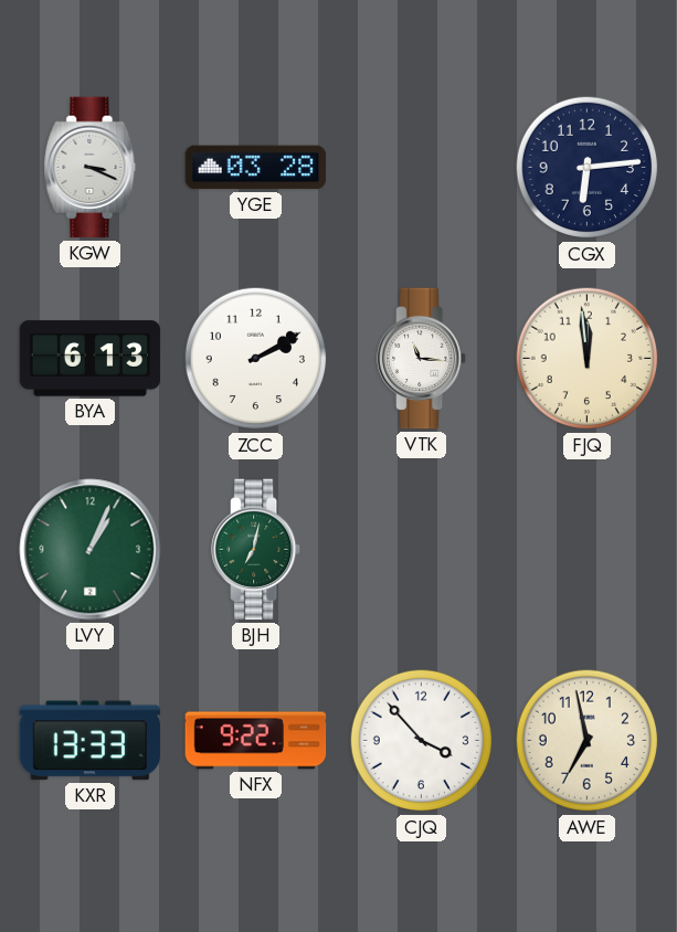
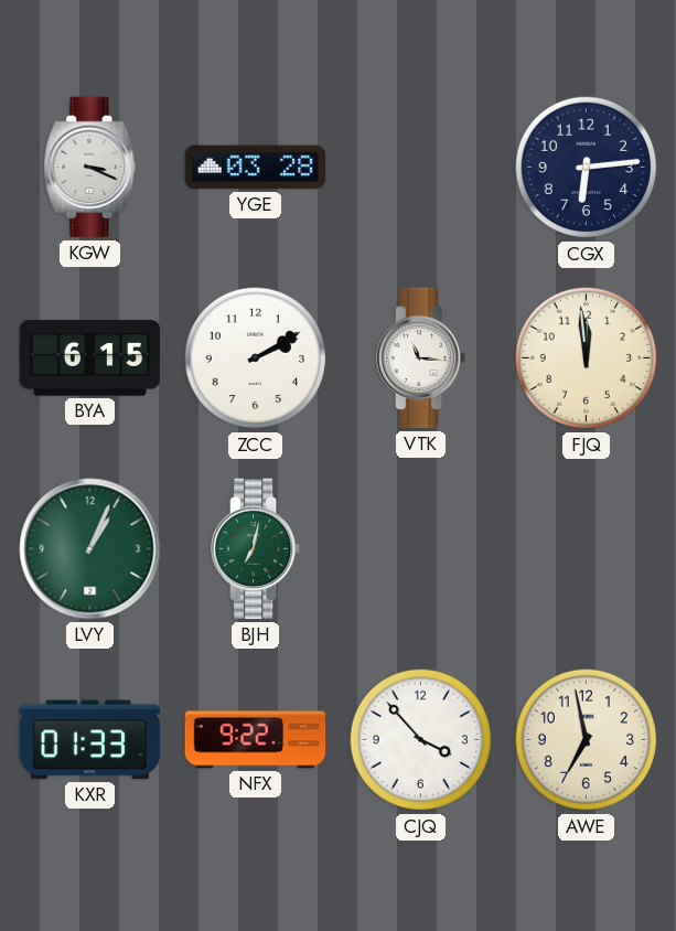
BYA: 6:13 -> 6:15 (90, 359)
KXR: 13:33 -> 01:33 (90, 740)
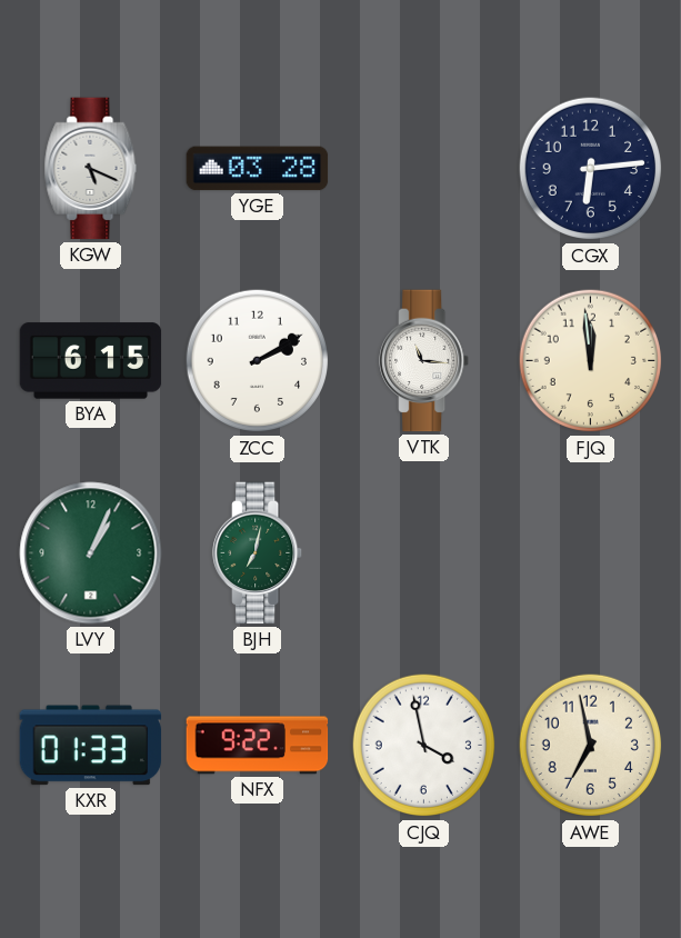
KGW: 3:19 -> 5:19 (91, 169)
CJQ: 3:53 -> 3:58 (424, 746)
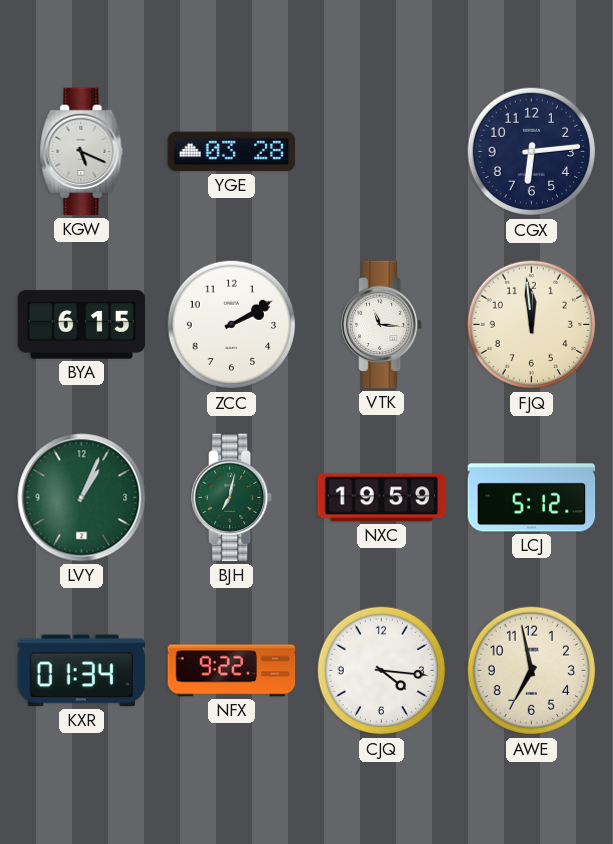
NXC: none -> 19:59 (382, 498)
LCJ: none -> 5:12 (532, 498)
KXR: 01:33 -> 01:34 (82, 671)
CJQ: 3:58 -> 4:16 (382, 671)
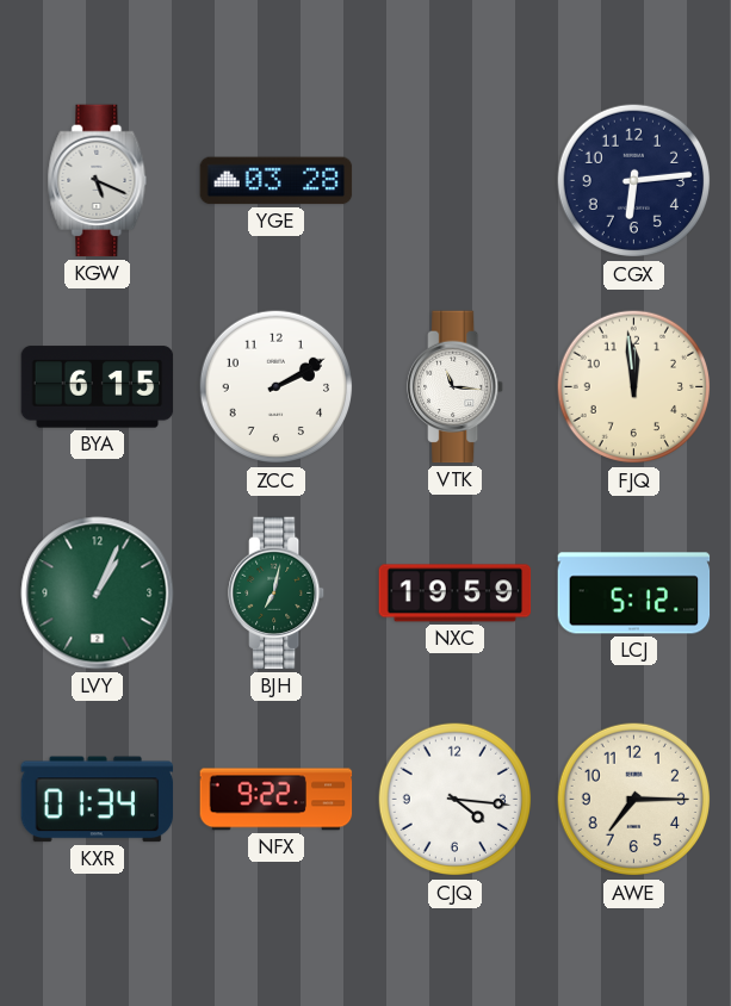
AWE: 6:58 -> 7:15 (634, 800)
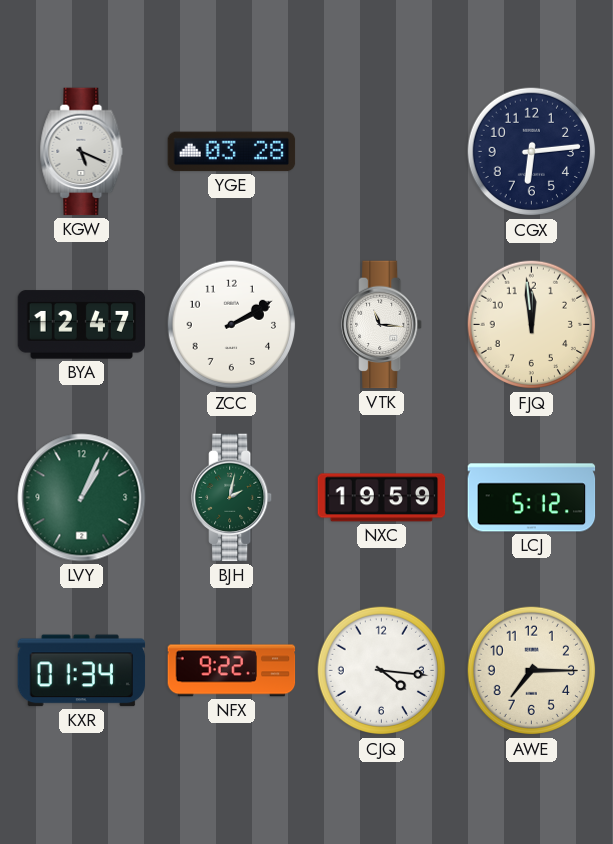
BYA: 6:15 -> 12:47 (82, 325)
BJH: 7:02 -> 2:02 (232, 498)
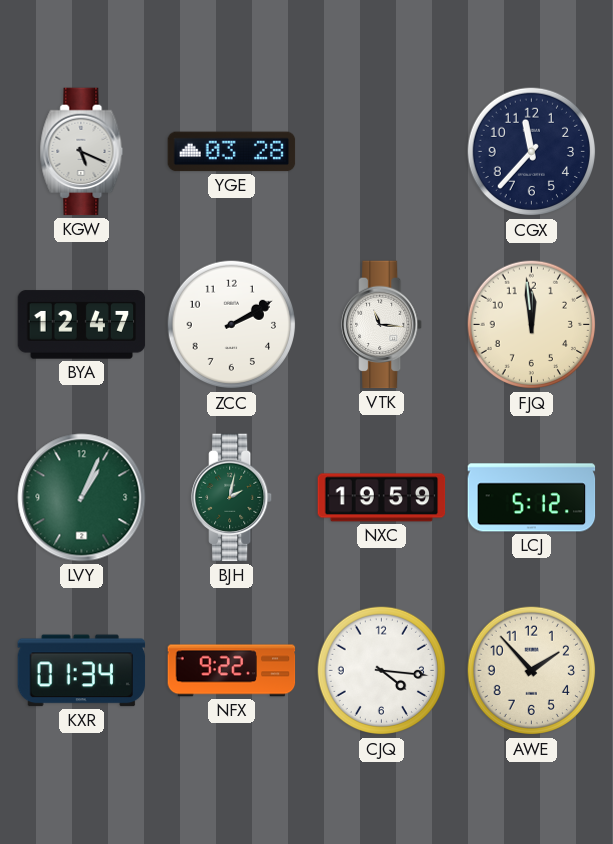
CGX: 6:14 -> 11:37 (532, 152)
AWE: 7:15 -> 1:53 (532, 671)
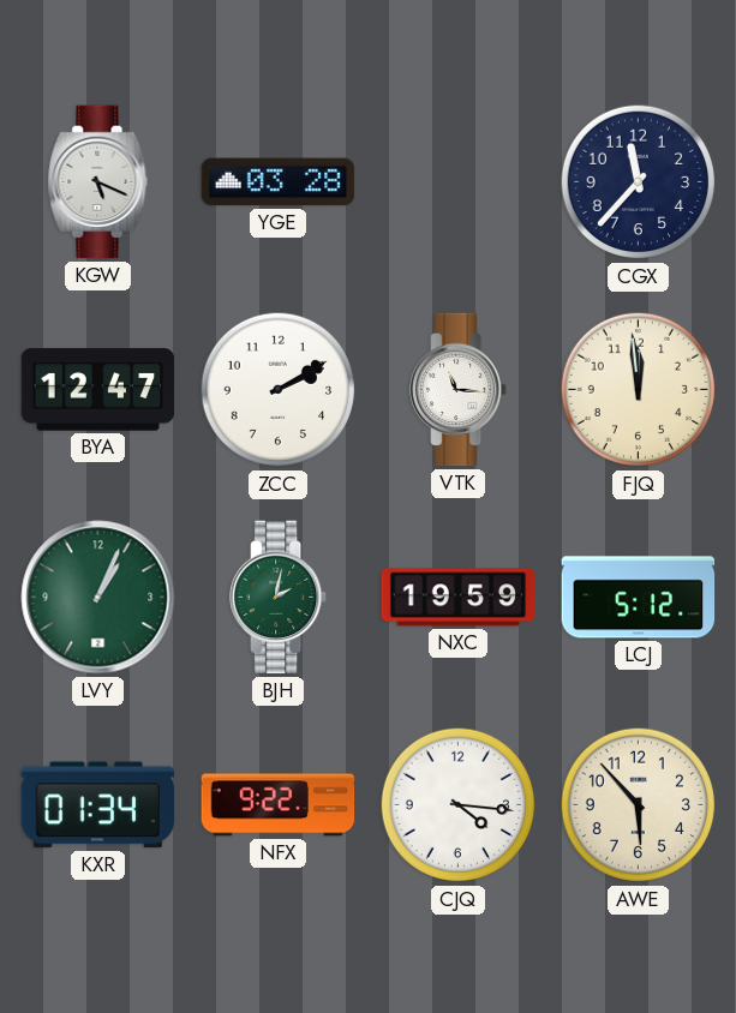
AWE: 1:53 -> 5:53 (639, 805)
